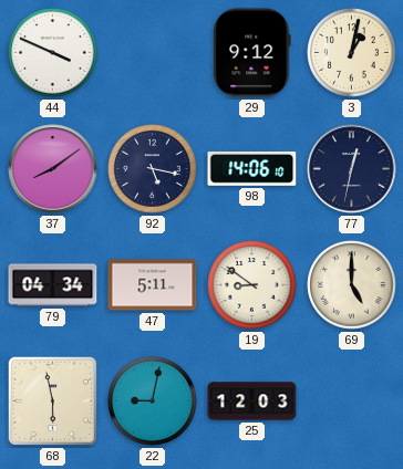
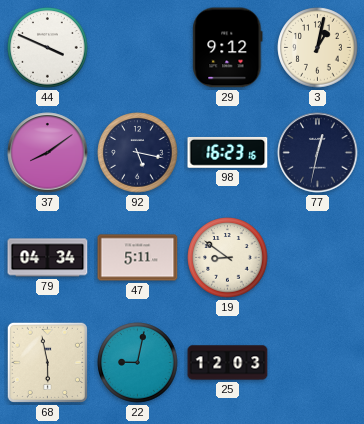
98: 14:06 -> 16:23 (228, 152)
69: 5:00 -> none (352, 285)
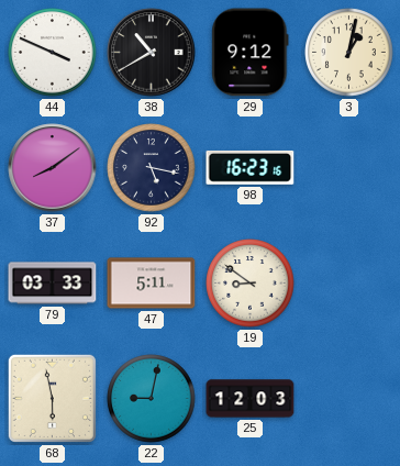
38: none -> 10:40 (152, 53)
77: 12:32 -> none (318, 153)
79: 04:34 -> 03:33 (53, 284)
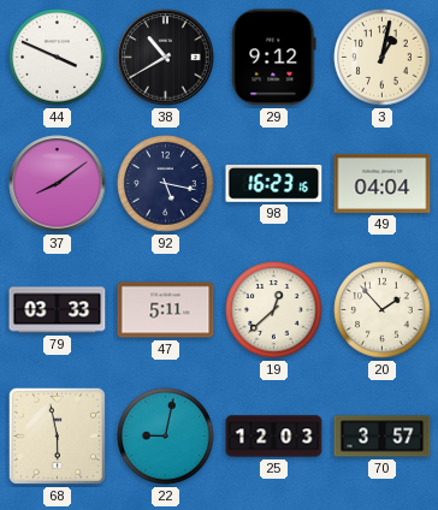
49: none -> 04:04 (383, 183)
19: 8:51 -> 12:38 (274, 310)
20: none -> 1:53 (383, 310)
70: none -> 3:57 (383, 437)
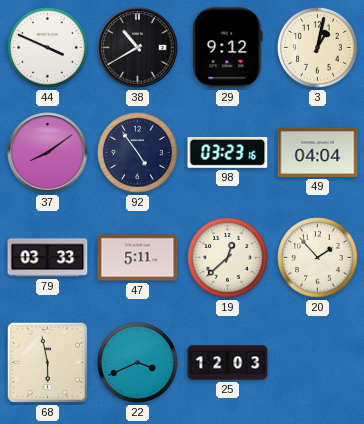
92: 5:17 -> 4:54 (138, 153)
98: 16:23 -> 03:23 (228, 152)
22: 9:02 -> 3:41 (138, 363)
70: 3:57 -> none (383, 437)
